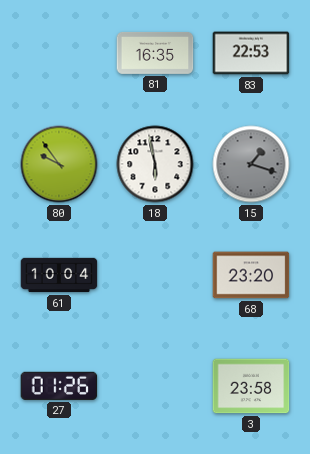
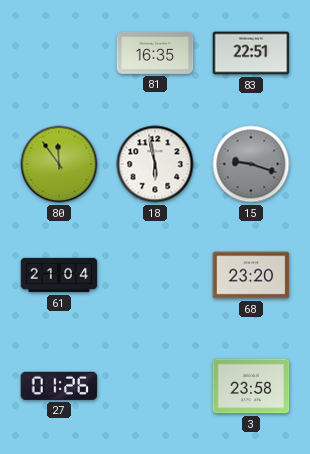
83: 22:53 -> 22:51 (251, 53)
80: 9:54 -> 11:54 (59, 164)
15: 1:18 -> 9:18 (251, 164)
61: 10:04 -> 21:04 (59, 275)
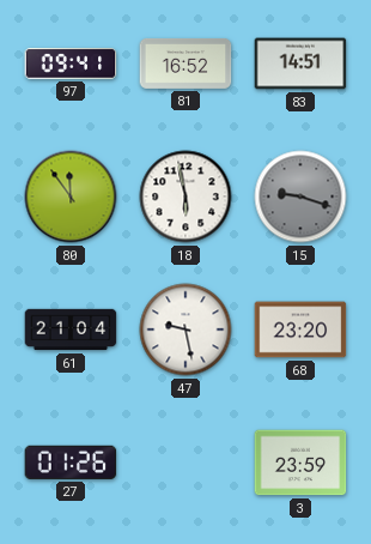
97: none -> 09:41 (71, 64)
81: 16:35 -> 16:52 (185, 64)
83: 22:51 -> 14:51 (300, 64)
47: none -> 9:28 (185, 330)
3: 23:58 -> 23:59 (300, 463)
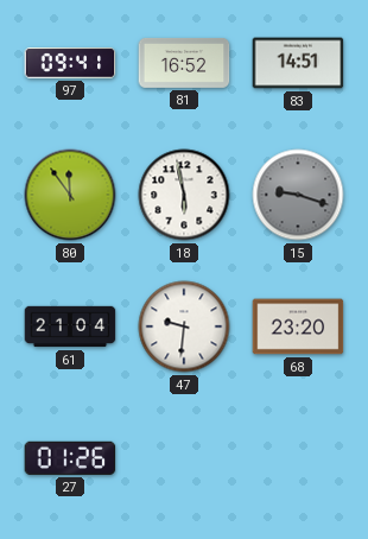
47: 9:28 -> 9:31 (184, 326)
3: 23:59 -> none (300, 463)
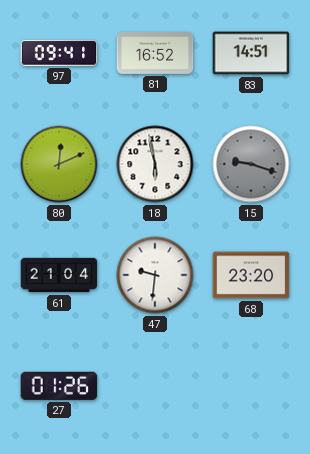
80: 11:54 -> 12:11 (59, 164)
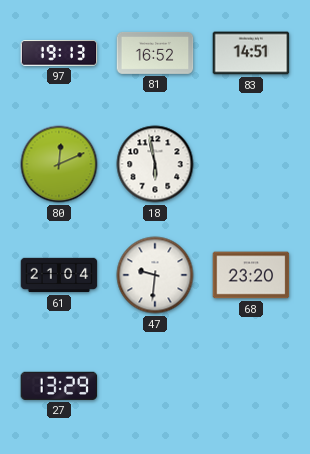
97: 09:41 -> 19:13 (59, 53)
15: 9:18 -> none (251, 164)
27: 01:26 -> 13:29 (59, 386)
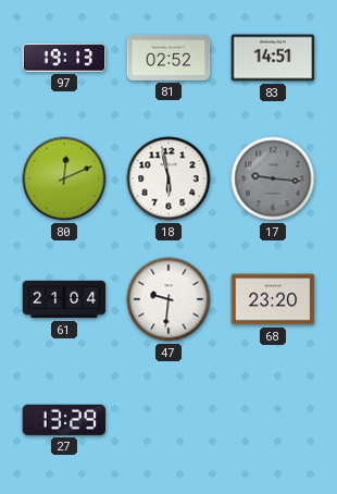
81: 16:52 -> 02:52 (168, 58)
17: none -> 9:16 (273, 178)
